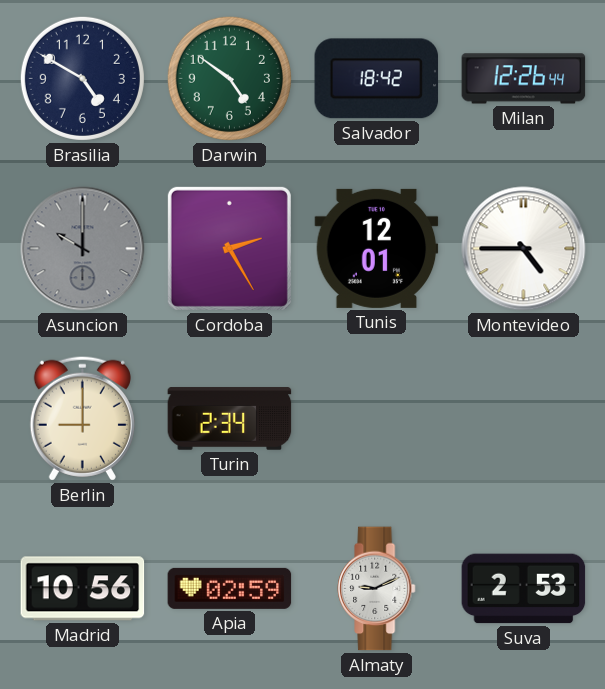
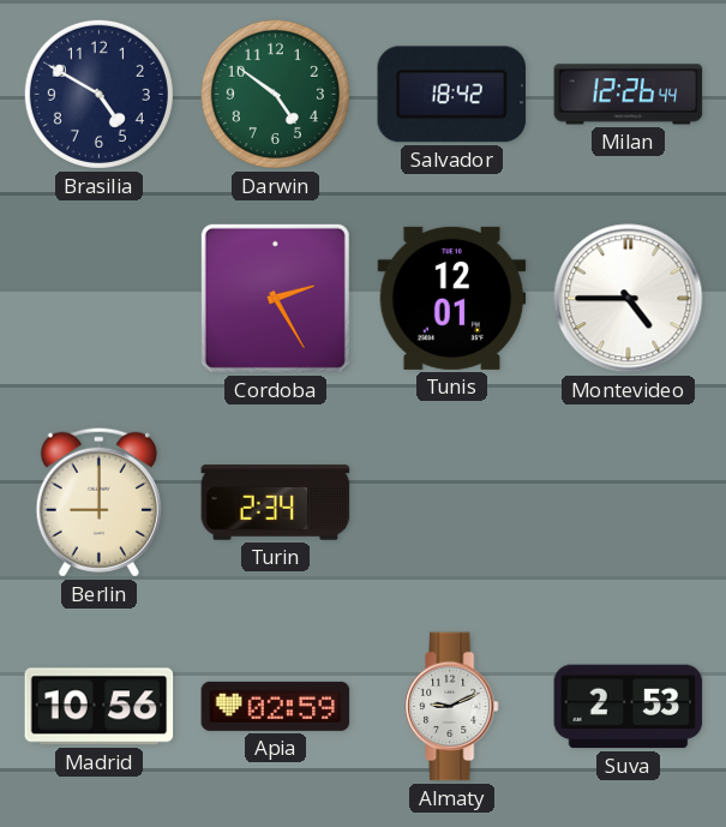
Asuncion: 10:00 -> none (83, 249)
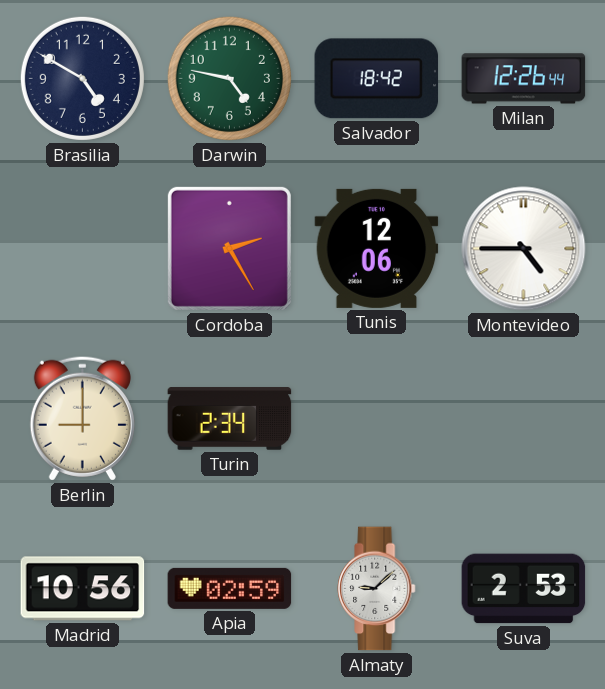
Darwin: 4:51 -> 4:47 (229, 78)
Tunis: 12:01 -> 12:06 (377, 248)
Almaty: 9:11 -> 9:08 (377, 589)
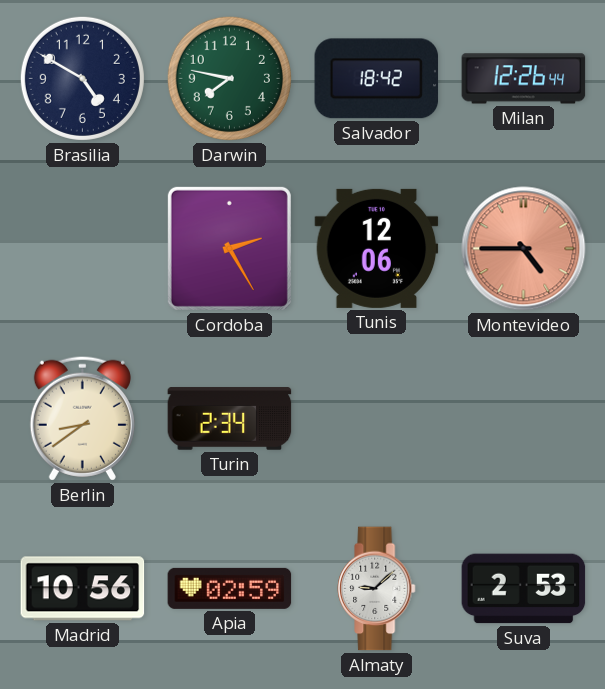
Darwin: 4:47 -> 7:47 (229, 78)
Montevideo dial: white -> salmon (524, 249)
Berlin: 9:00 -> 8:39 (82, 418)
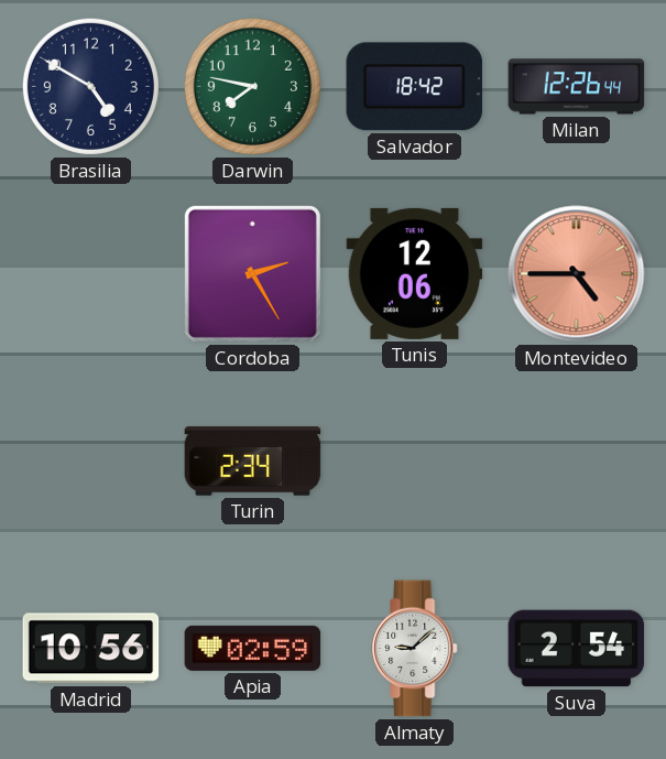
Berlin: 8:39 -> none (82, 418)
Suva: 2:53 -> 2:54 (577, 649)
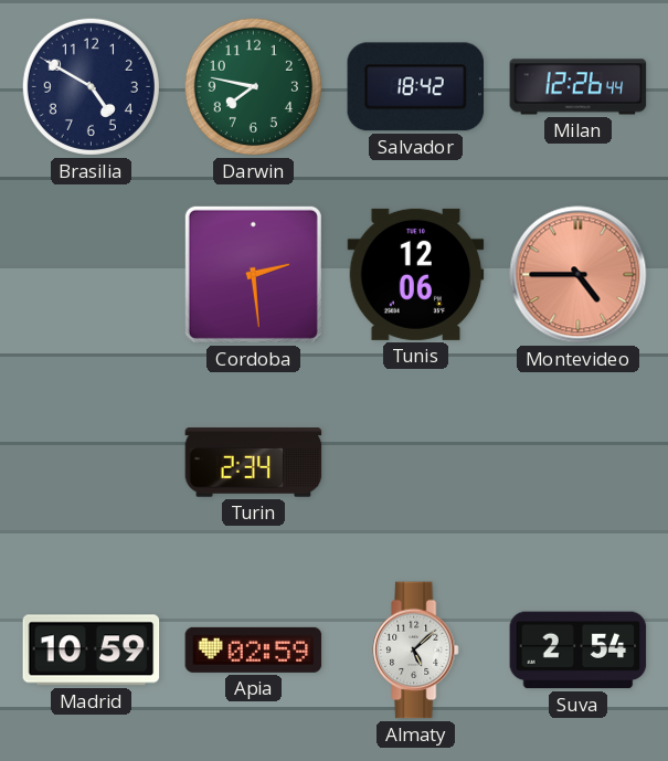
Cordoba: 2:25 -> 2:29 (253, 274)
Madrid: 10:56 -> 10:59 (92, 651)
Almaty: 9:08 -> 5:08 (416, 651)
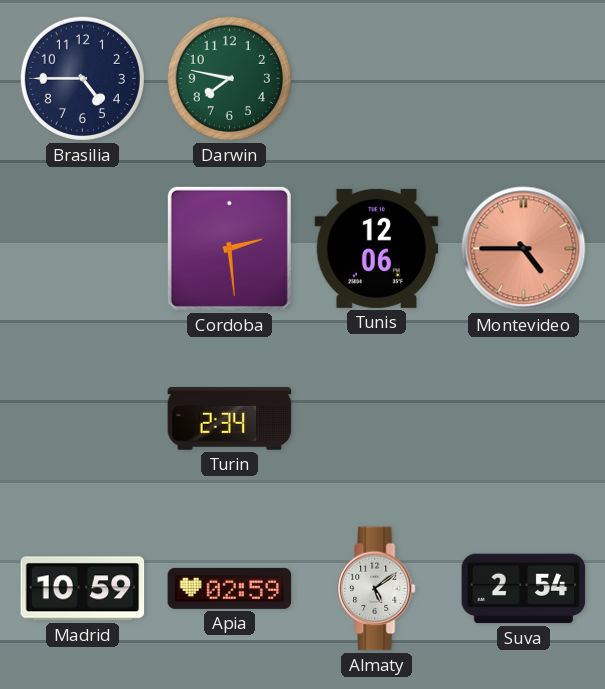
Brasilia: 4:50 -> 4:45 (82, 78)
Salvador: 18:42 -> none (416, 87)
Milan: 12:26 -> none (579, 87)
Almaty: 5:08 -> 5:09 (377, 589)
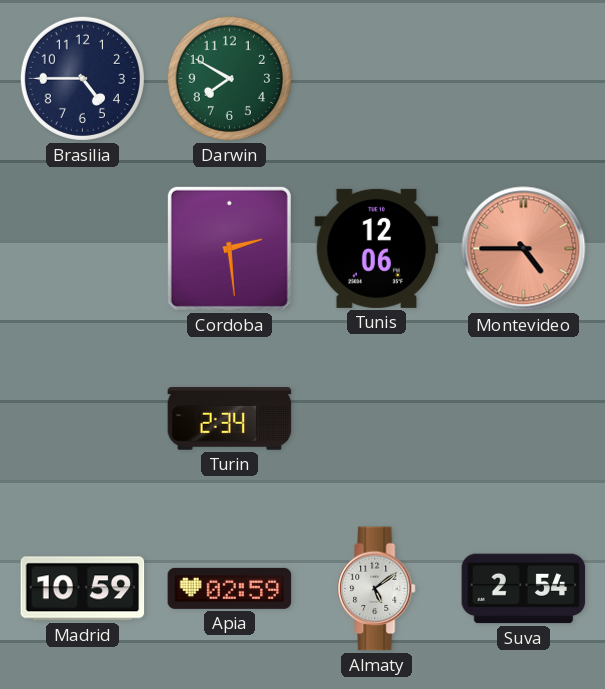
Darwin: 7:47 -> 7:50 (229, 78)
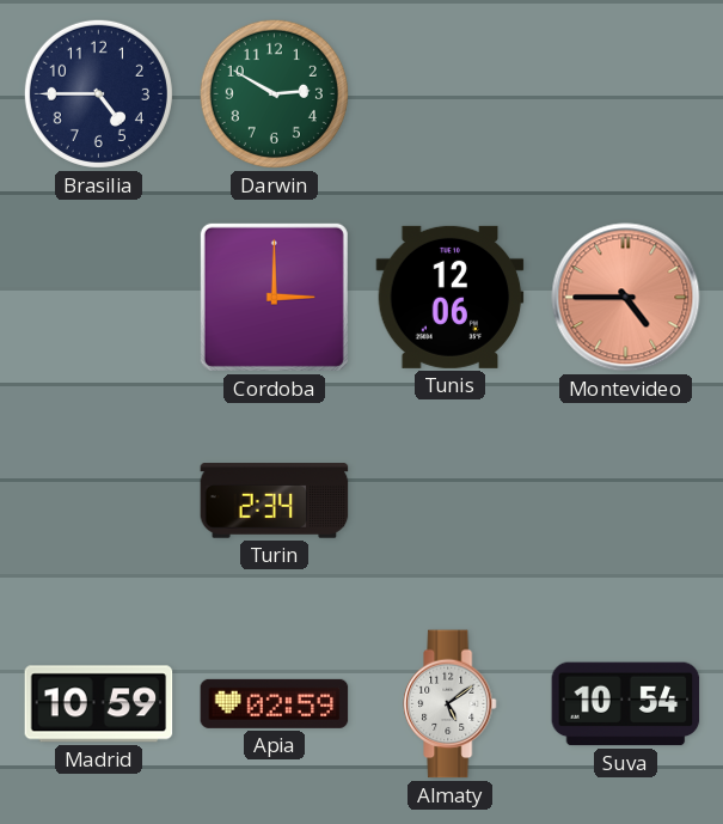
Darwin: 7:50 -> 2:50 (274, 93)
Cordoba: 2:29 -> 3:00 (274, 297)
Suva: 2:54 -> 10:54 (626, 704)
